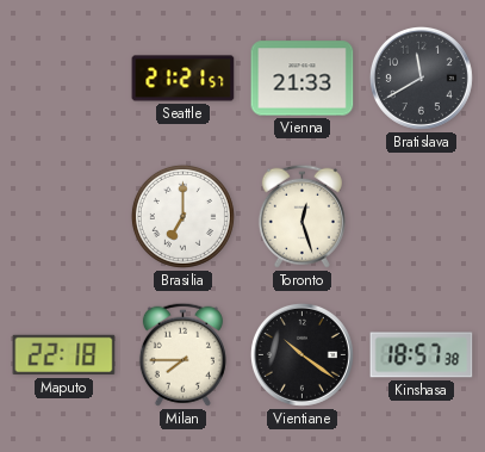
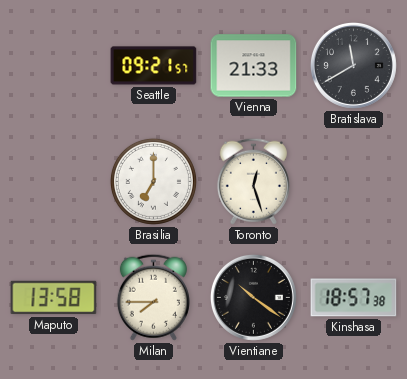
Seattle: 21:21 -> 09:21 (154, 66)
Maputo: 22:18 -> 13:58 (54, 298)
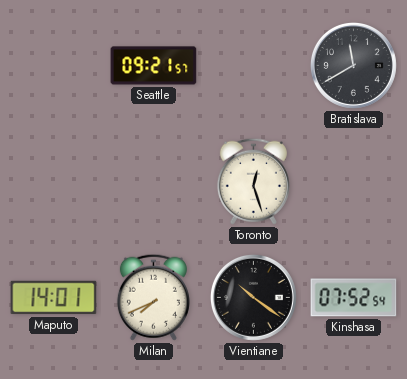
Vienna: 21:33 -> none (254, 66)
Brasilia: 7:00 -> none (153, 181)
Maputo: 13:58 -> 14:01 (54, 298)
Milan: 7:45 -> 7:41 (153, 297)
Kinshasa: 18:57 -> 07:52 (354, 298)
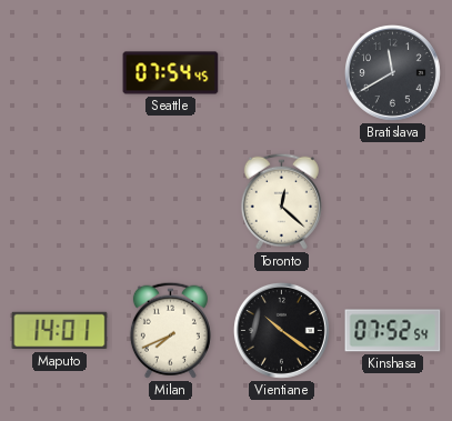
Seattle: 09:21 -> 07:54 (171, 73)
Toronto: 12:27 -> 12:22 (281, 201)
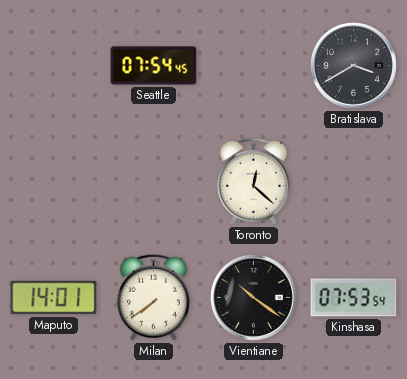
Bratislava: 11:40 -> 3:40 (353, 65)
Milan: 7:41 -> 7:39 (153, 297)
Kinshasa: 07:52 -> 07:53 (354, 298)
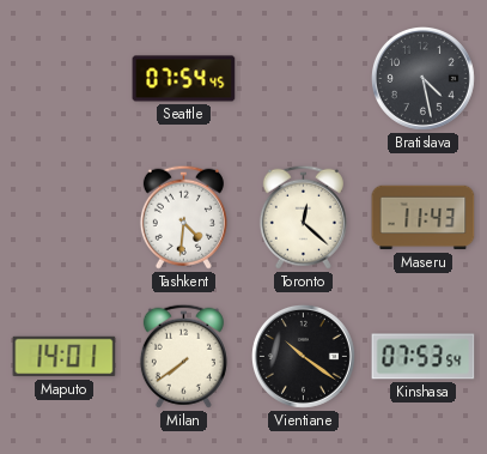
Bratislava: 3:40 -> 4:28 (422, 78)
Tashkent: none -> 4:31 (183, 217)
Maseru: none -> 11:43 (424, 218)
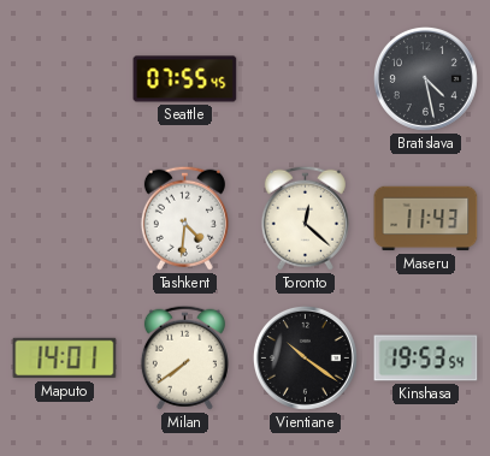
Seattle: 07:54 -> 07:55 (185, 79)
Kinshasa: 07:53 -> 19:53 (426, 359)
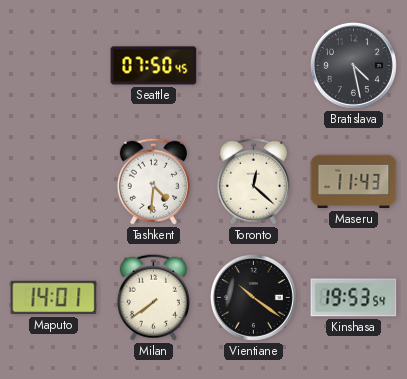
Seattle: 07:55 -> 07:50 (154, 66)
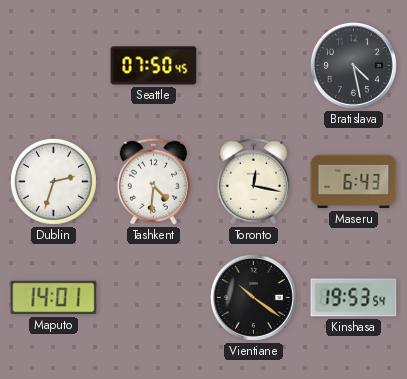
Dublin: none -> 2:33 (53, 181)
Toronto: 12:22 -> 12:17 (253, 181)
Maseru: 11:43 -> 6:43 (354, 182)
Milan: 7:39 -> none (153, 297)
